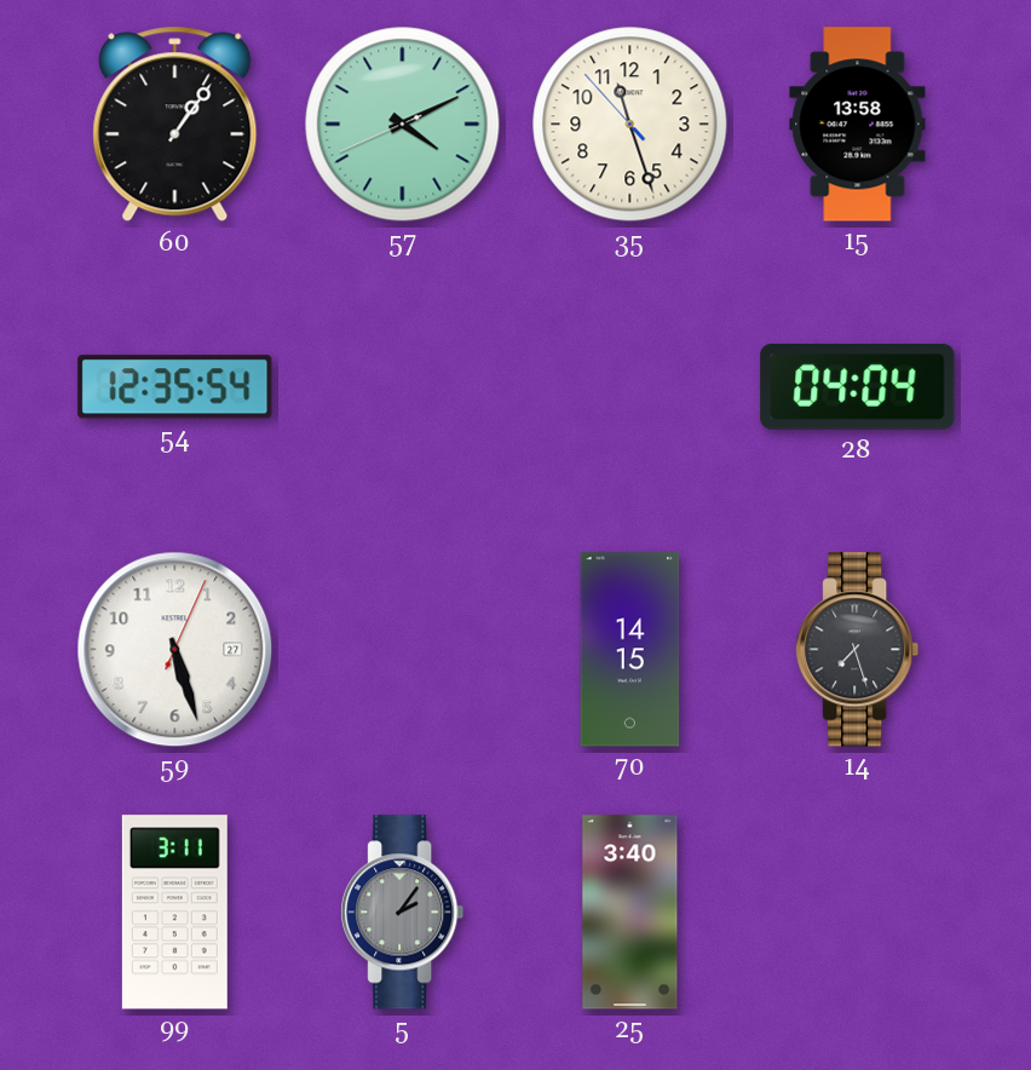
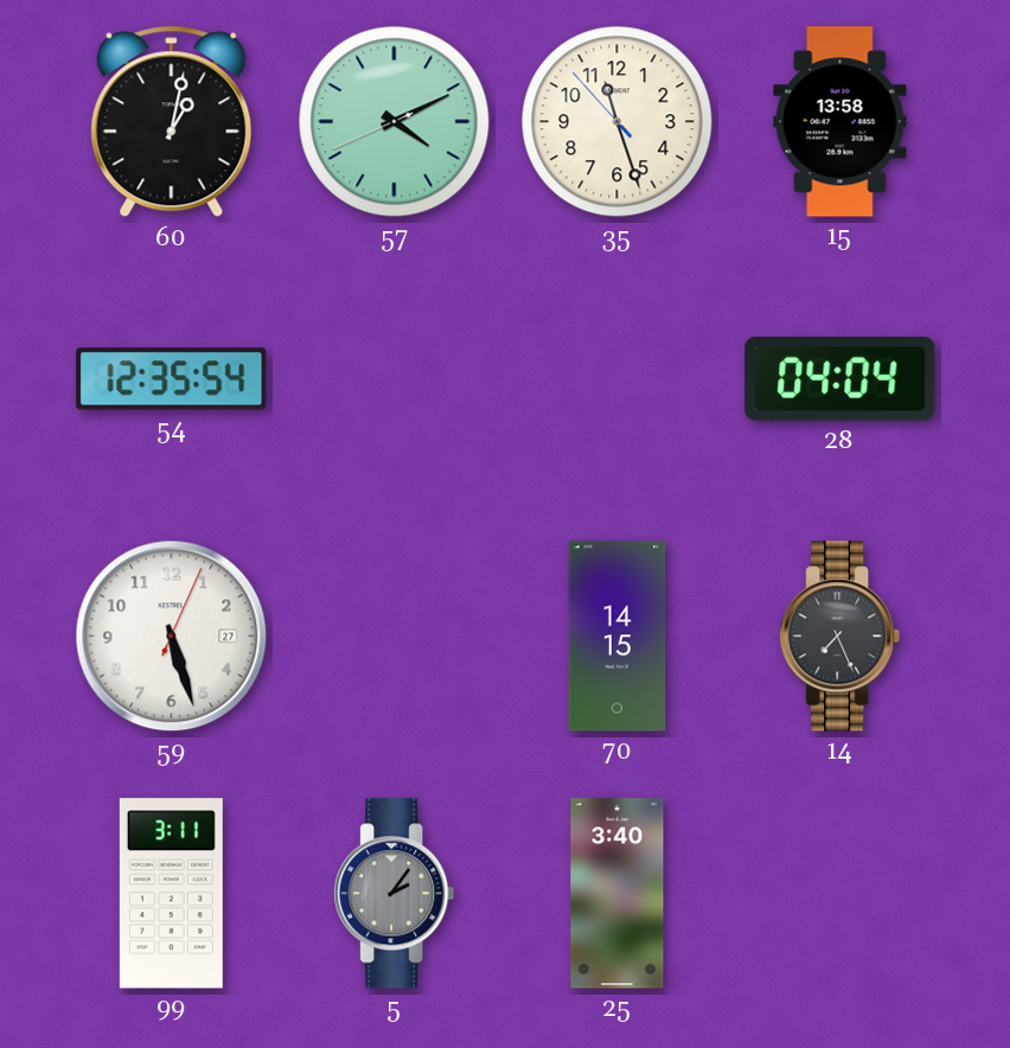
60: 1:06 -> 1:02 (172, 122)
14: 7:27 -> 7:26 (840, 637)
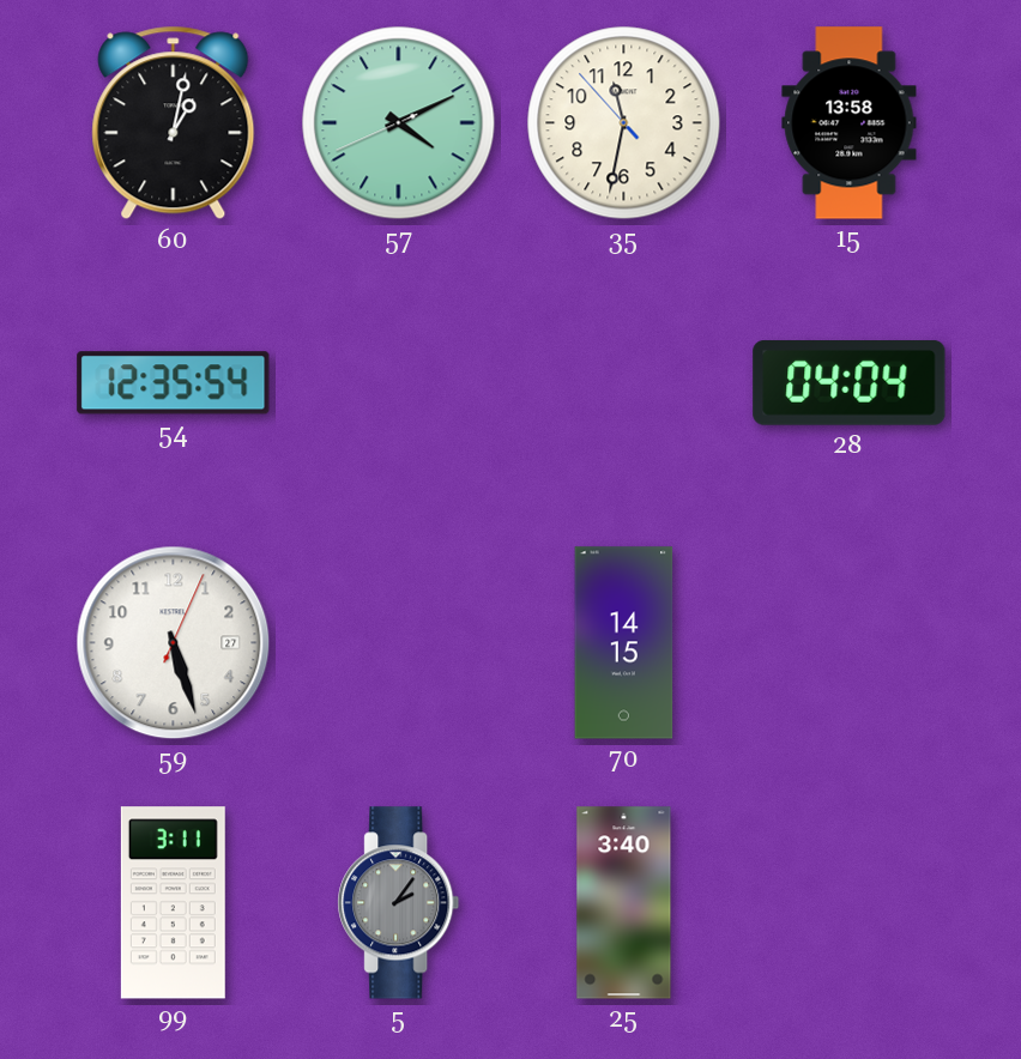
35: 11:26 -> 11:31 (624, 123)
14: 7:26 -> none (840, 637)
